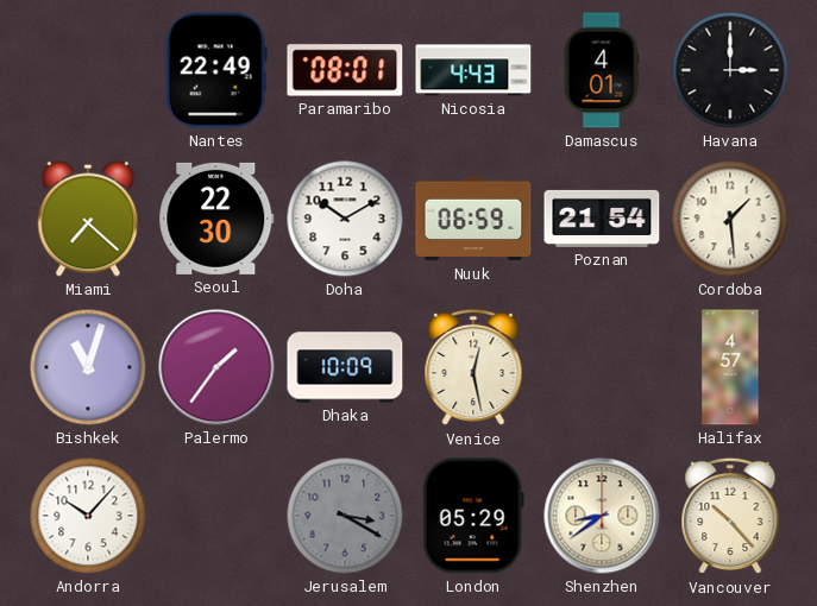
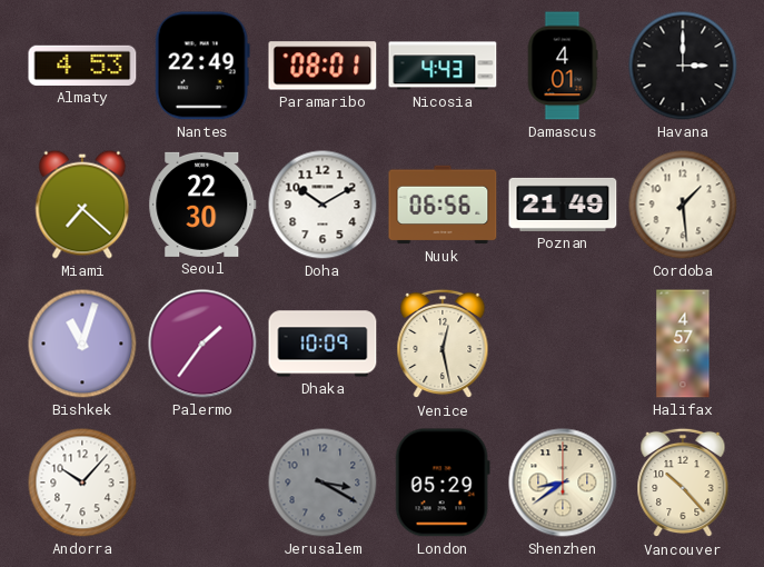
Almaty: none -> 4:53 (82, 66)
Nuuk: 06:59 -> 06:56 (443, 205)
Poznan: 21:54 -> 21:49 (563, 205)
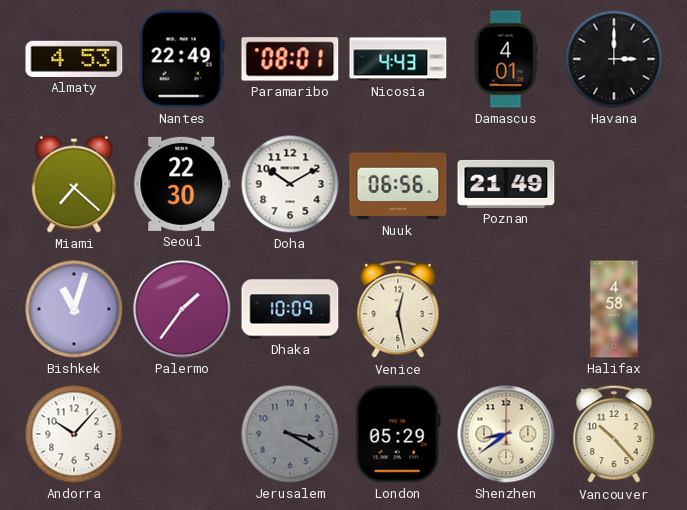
Cordoba: 1:29 -> none (683, 205)
Halifax: 4:57 -> 4:58 (614, 309)
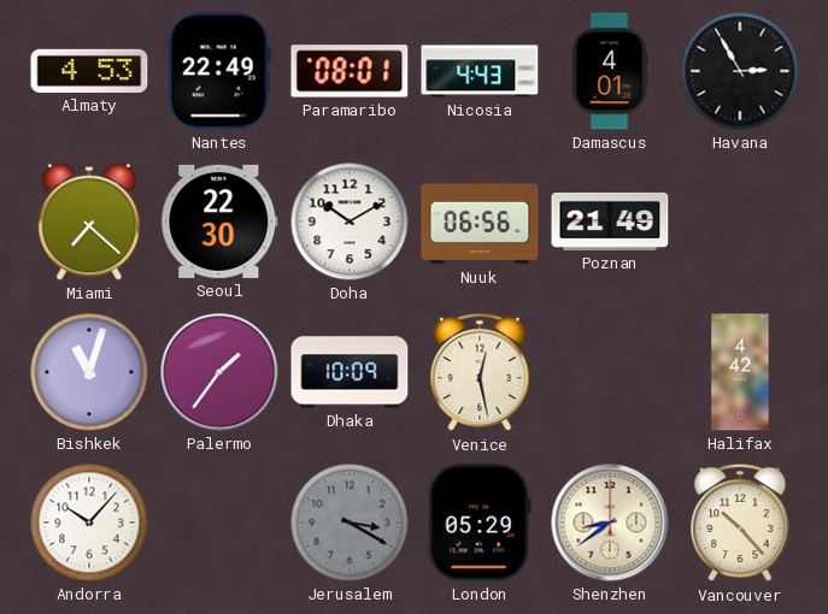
Havana: 3:00 -> 2:55 (740, 71)
Halifax: 4:58 -> 4:42 (740, 372)
